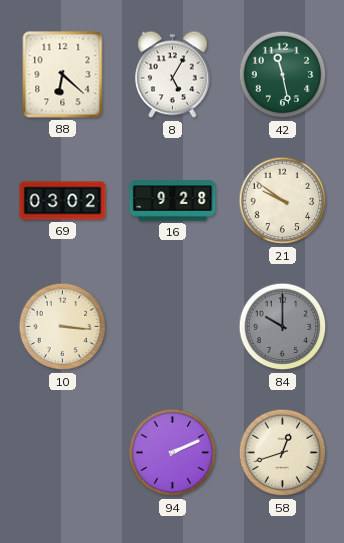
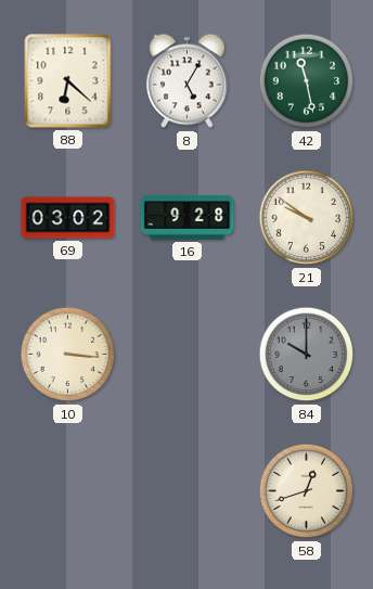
94: 2:11 -> none (173, 453)
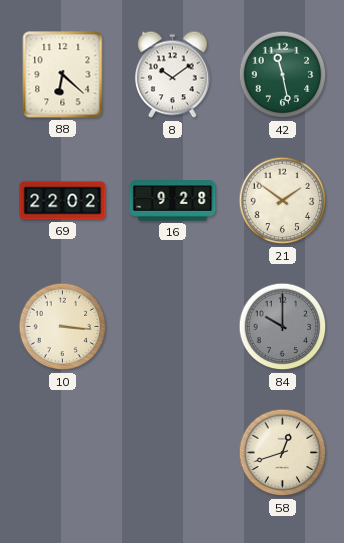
8: 5:05 -> 10:09 (173, 75)
69: 03:02 -> 22:02 (63, 201)
21: 9:51 -> 1:51 (283, 201)
